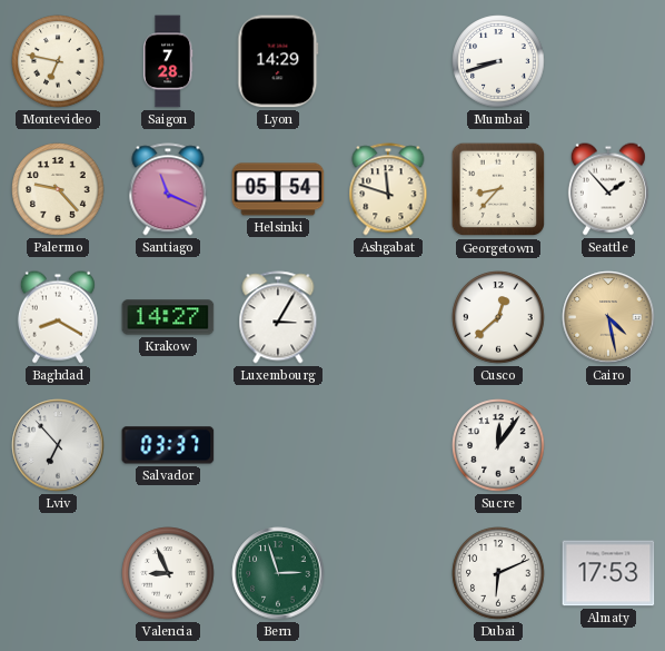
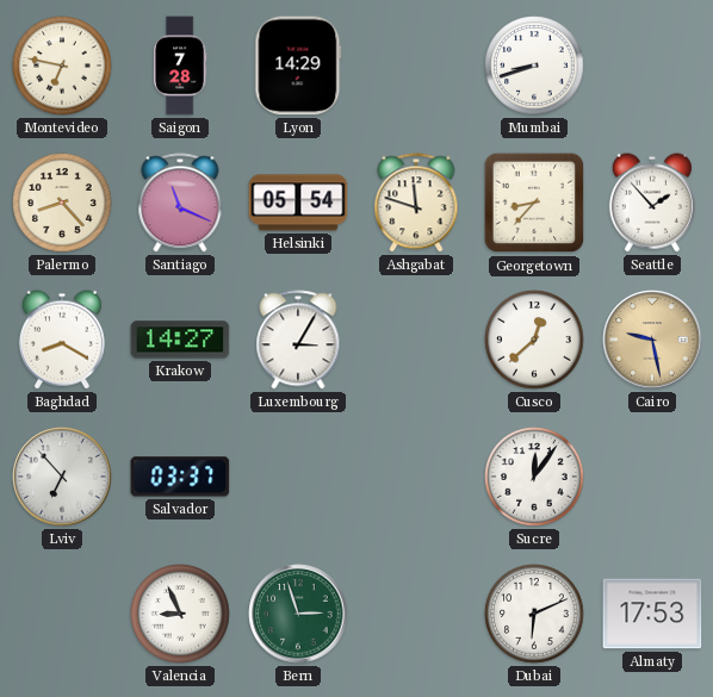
Palermo: 9:23 -> 8:23 (62, 203)
Cairo: 4:28 -> 9:28 (652, 340)
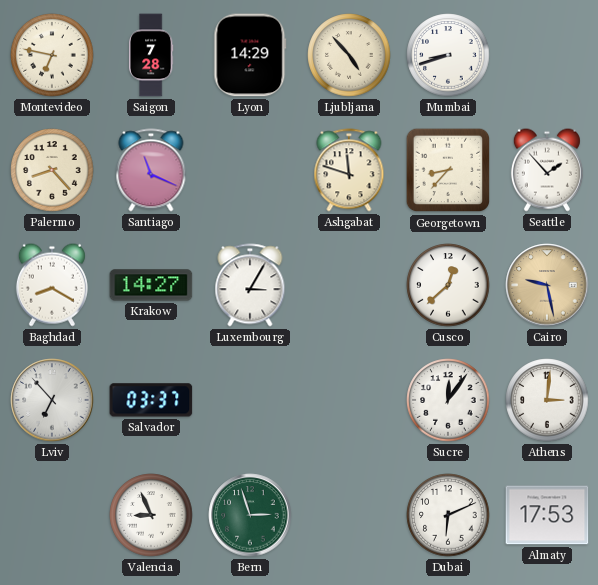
Ljubljana: none -> 4:53 (349, 55)
Helsinki: 05:54 -> none (298, 203)
Athens: none -> 3:01 (547, 400)
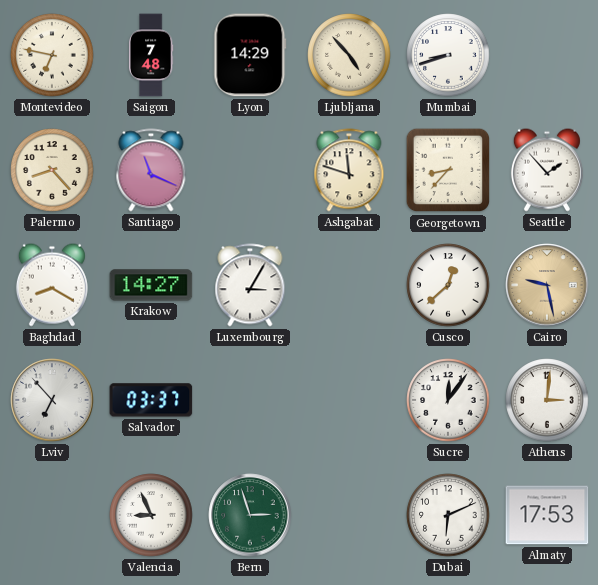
Saigon: 7:28 -> 7:48 (151, 55)
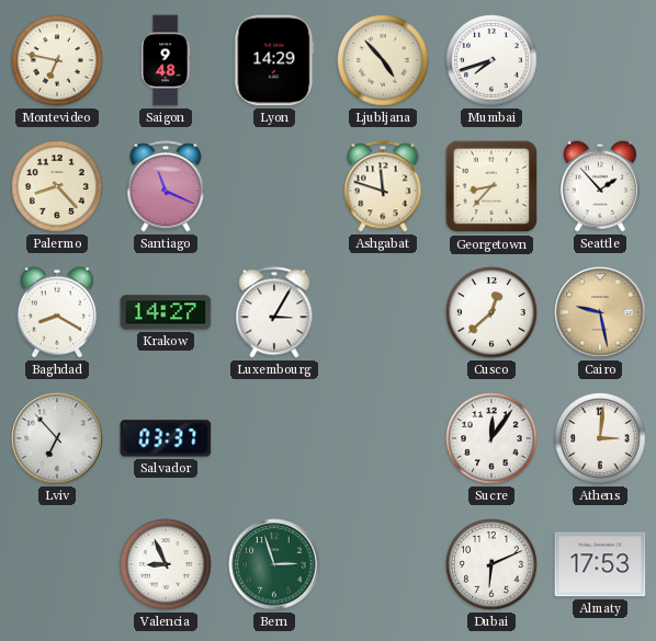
Saigon: 7:48 -> 9:48 (166, 60)
Mumbai: 8:42 -> 7:42 (491, 60)
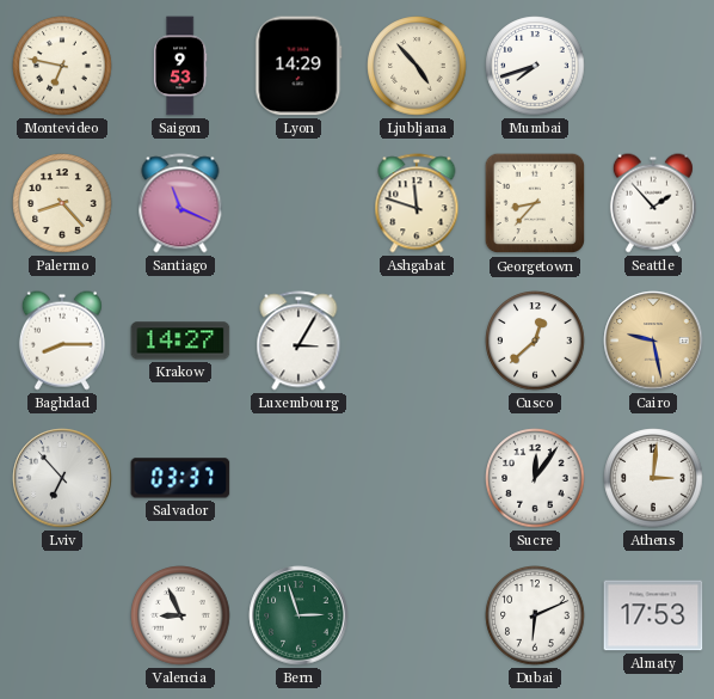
Saigon: 9:48 -> 9:53 (180, 66)
Baghdad: 8:20 -> 8:15 (62, 341)
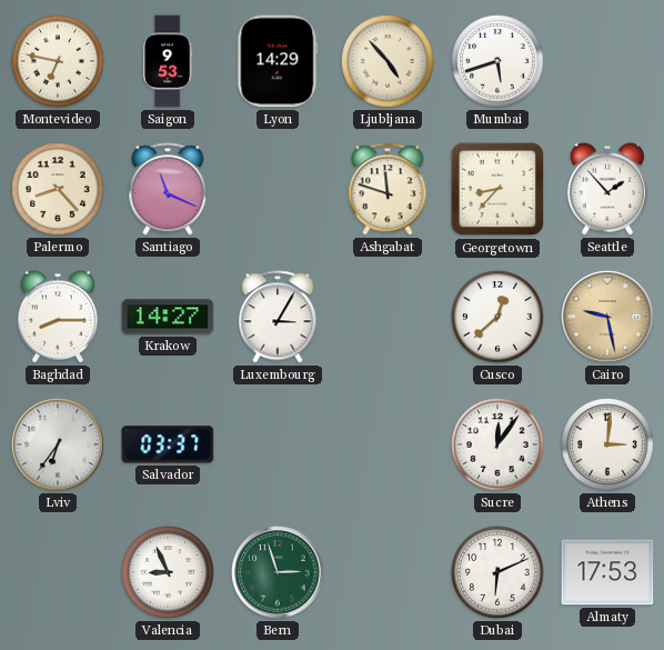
Mumbai: 7:42 -> 5:42 (497, 61)
Lviv: 6:53 -> 6:36 (58, 444)
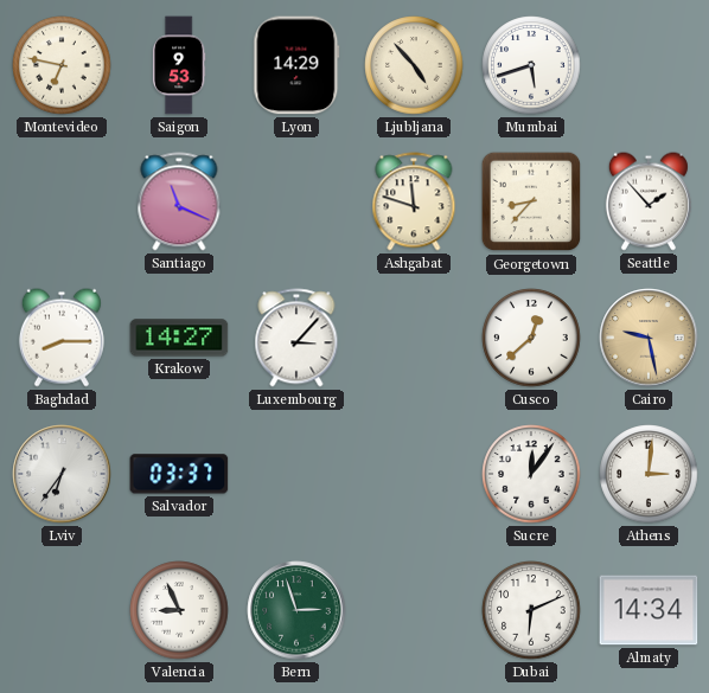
Palermo: 8:23 -> none (58, 189)
Luxembourg: 3:05 -> 3:07 (296, 338)
Almaty: 17:53 -> 14:34 (649, 610)
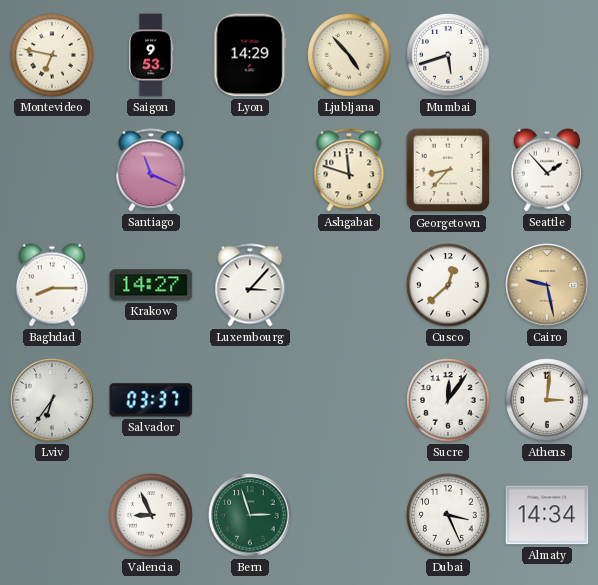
Dubai: 6:11 -> 3:26 (448, 515)
